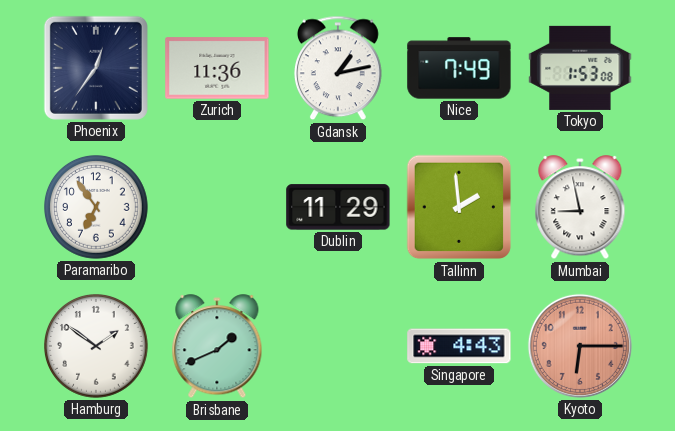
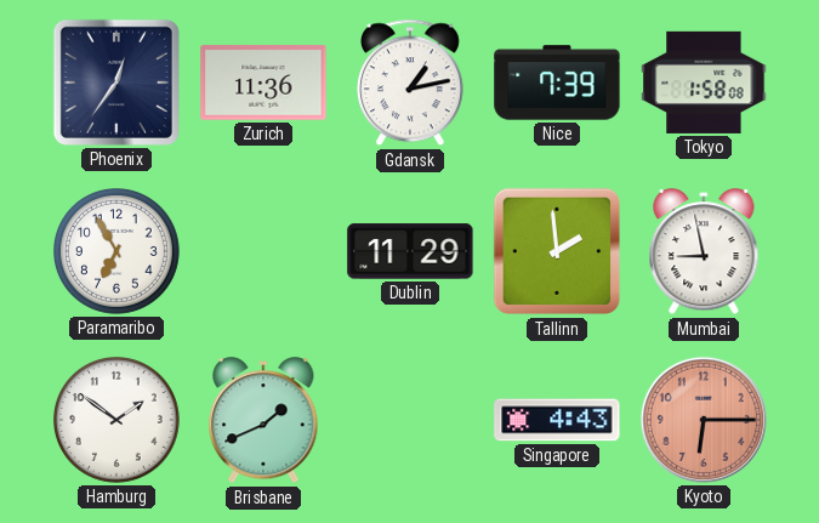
Nice: 7:49 -> 7:39 (557, 83)
Tokyo: 1:53 -> 1:58 (704, 83)
Paramaribo: 6:54 -> 6:55 (118, 252)
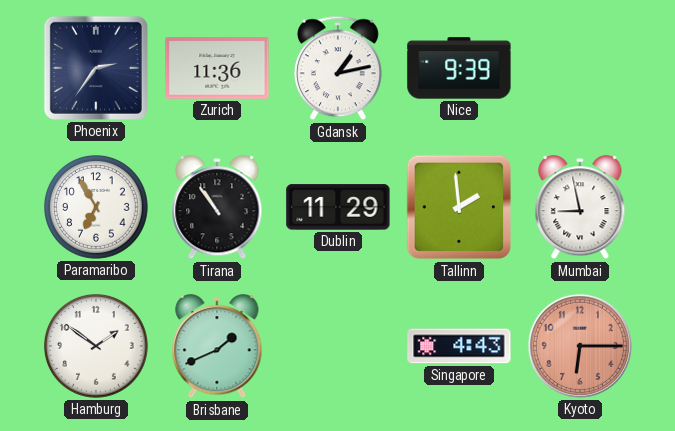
Phoenix: 12:36 -> 2:36 (96, 68)
Nice: 7:39 -> 9:39 (459, 68)
Tokyo: 1:58 -> none (704, 83)
Tirana: none -> 10:54 (217, 208)
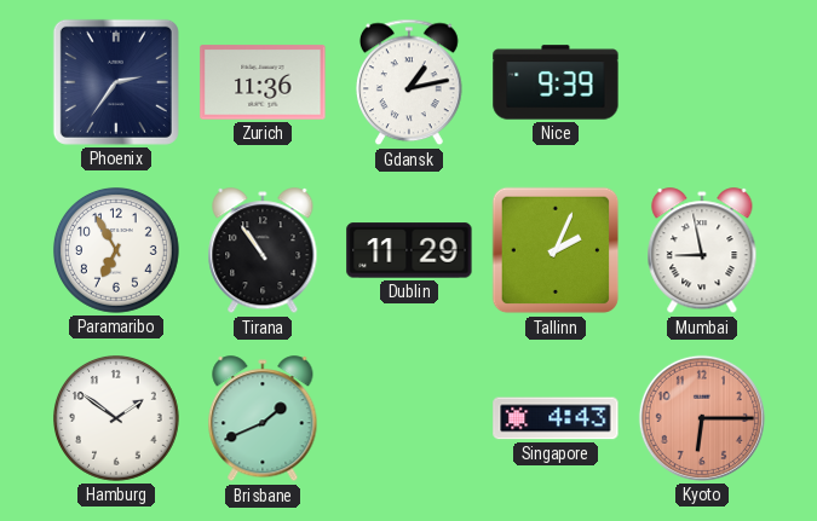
Tallinn: 1:59 -> 2:04 (556, 250)
